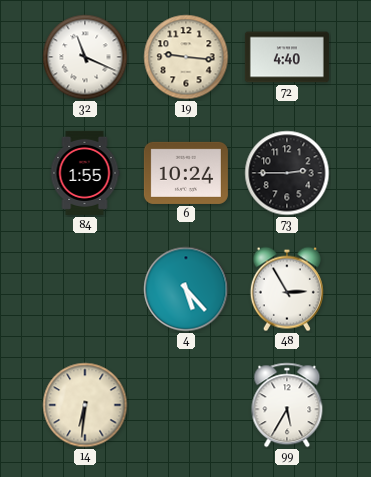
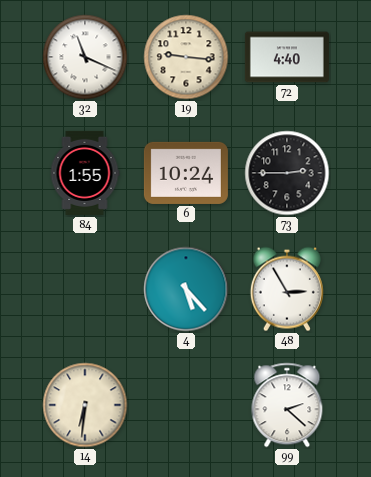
99: 5:35 -> 2:22 (287, 405)
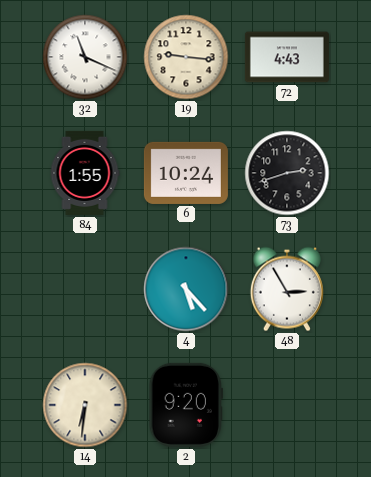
72: 4:40 -> 4:43 (287, 57)
73: 2:45 -> 2:42 (287, 173)
2: none -> 9:20 (185, 405)
99: 2:22 -> none (287, 405)
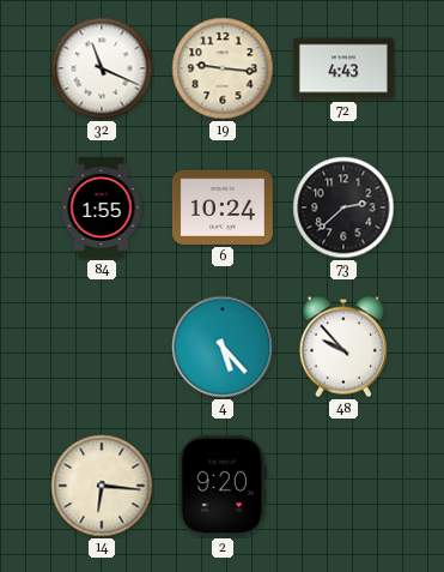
73: 2:42 -> 2:38 (343, 207)
48: 2:55 -> 9:53 (343, 347)
14: 6:31 -> 6:16 (102, 486)
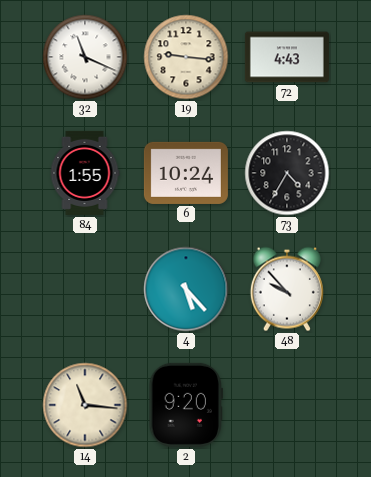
73: 2:38 -> 4:35 (287, 173)
14: 6:16 -> 11:16 (85, 405)
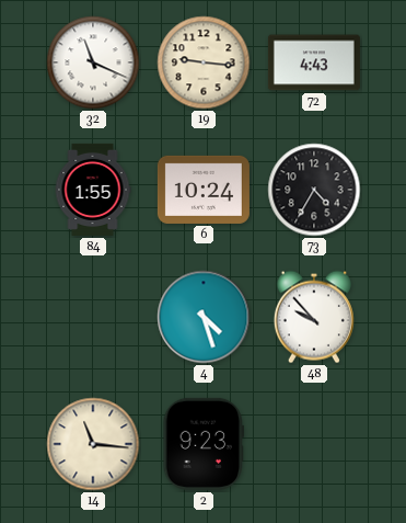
4: 5:23 -> 4:27 (204, 317)
2: 9:20 -> 9:23 (202, 444)
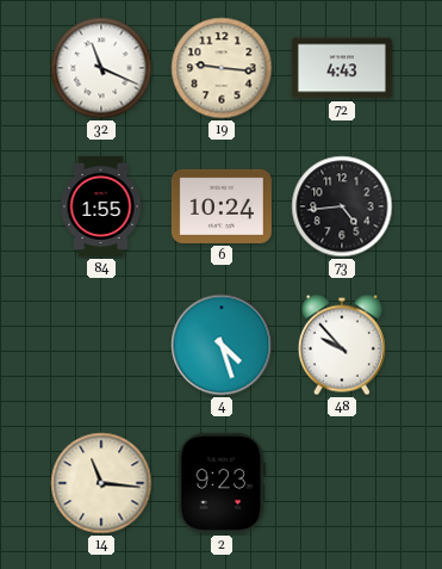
73: 4:35 -> 4:44 (342, 206)
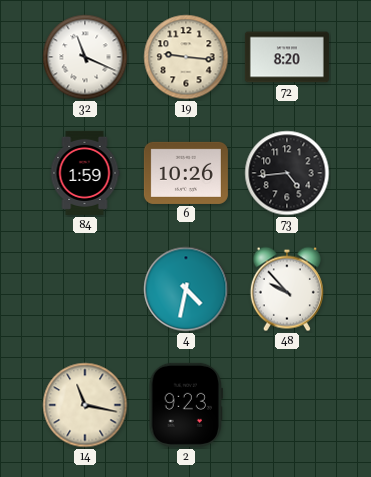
72: 4:43 -> 8:20 (287, 57)
84: 1:55 -> 1:59 (85, 173)
6: 10:24 -> 10:26 (186, 173)
4: 4:27 -> 4:32 (186, 289)
14: 11:16 -> 11:17 (85, 405)
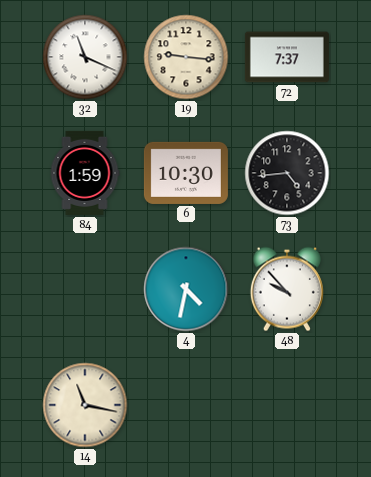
72: 8:20 -> 7:37 (287, 57)
6: 10:26 -> 10:30 (186, 173)
2: 9:23 -> none (185, 405)
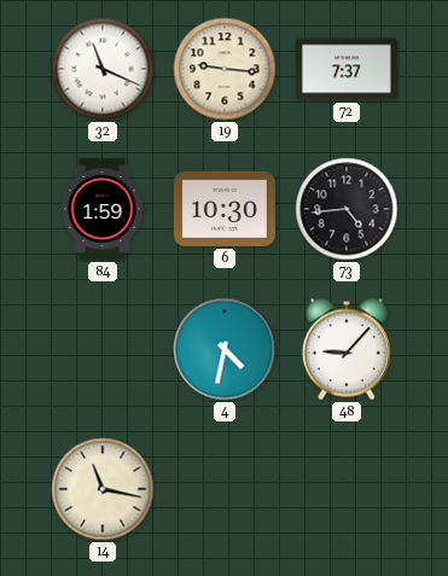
48: 9:53 -> 9:07 (347, 349)
